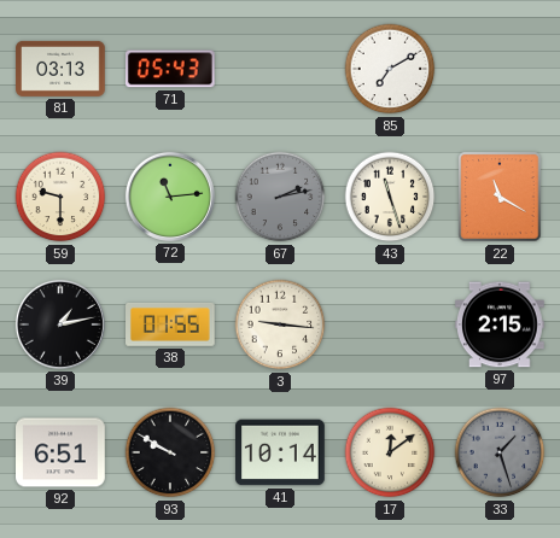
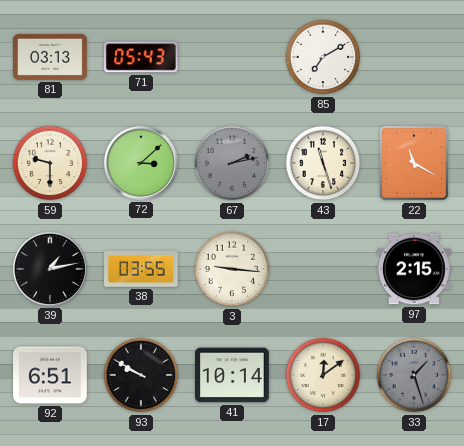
72: 11:14 -> 3:08 (141, 163)
38: 01:55 -> 03:55 (142, 269)
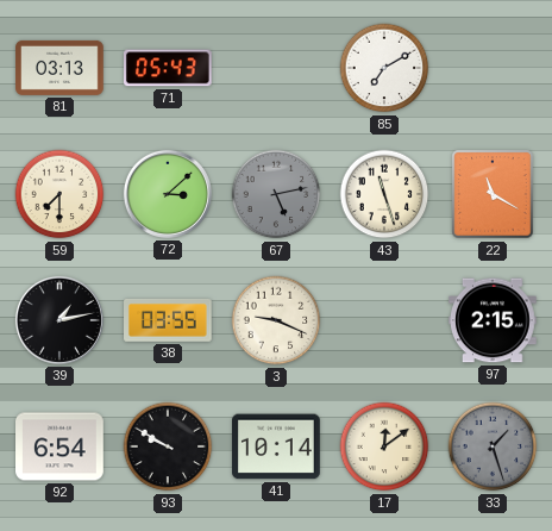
59: 9:30 -> 7:30 (59, 194)
67: 2:13 -> 5:13 (276, 194)
3: 9:16 -> 9:19 (276, 320)
92: 6:51 -> 6:54 (61, 446)
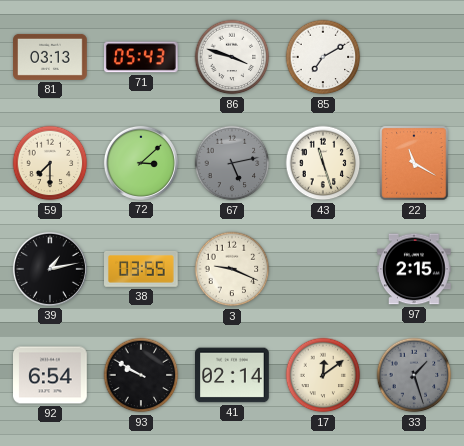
86: none -> 3:48 (232, 57)
41: 10:14 -> 02:14 (233, 375)
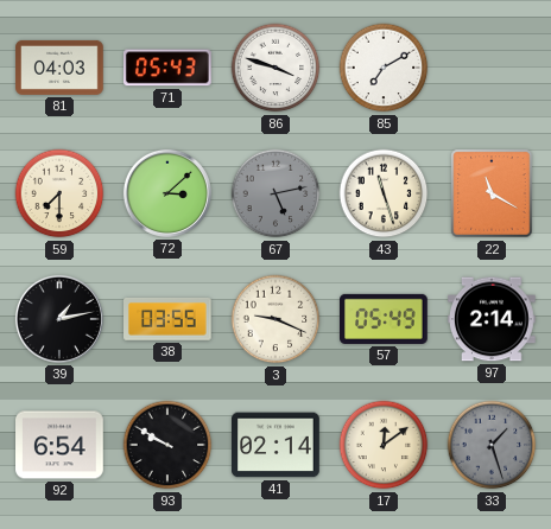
81: 03:13 -> 04:03 (59, 68)
57: none -> 05:49 (384, 319)
97: 2:15 -> 2:14 (493, 319)
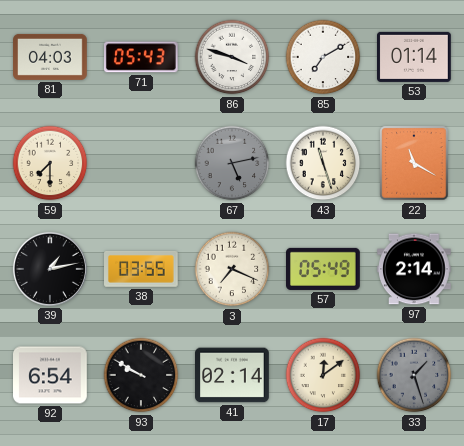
53: none -> 01:14 (415, 57)
72: 3:08 -> none (167, 193)
3: 9:19 -> 7:19 (232, 269)
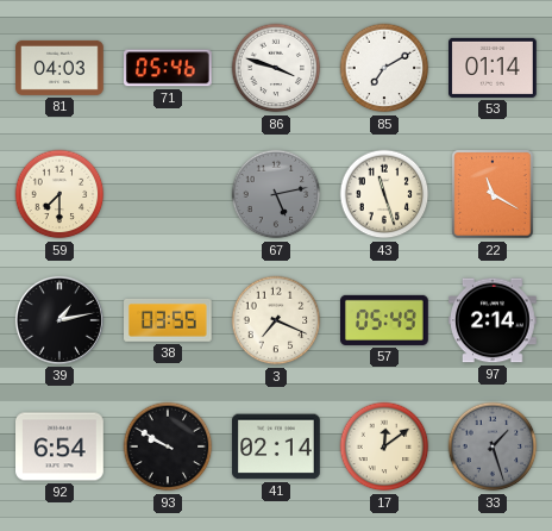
71: 05:43 -> 05:46 (169, 68)
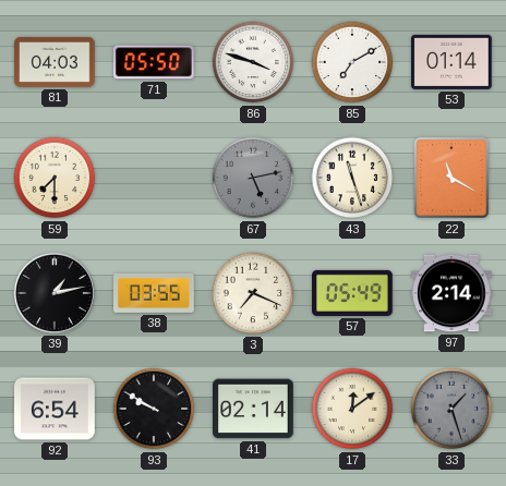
71: 05:46 -> 05:50 (155, 62)
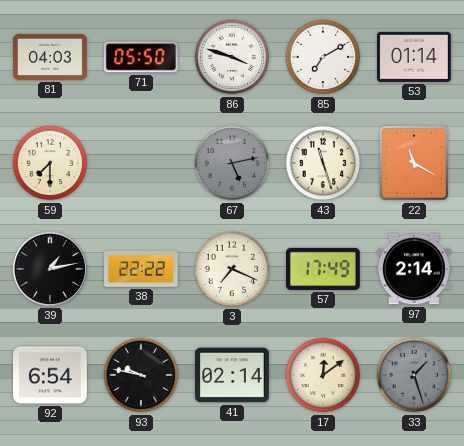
38: 03:55 -> 22:22 (142, 269)
57: 05:49 -> 17:49 (323, 269)
93: 9:50 -> 9:47 (141, 375)
